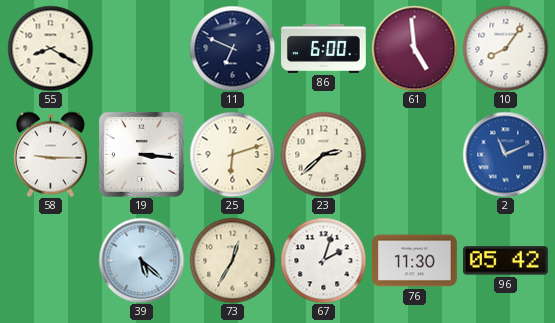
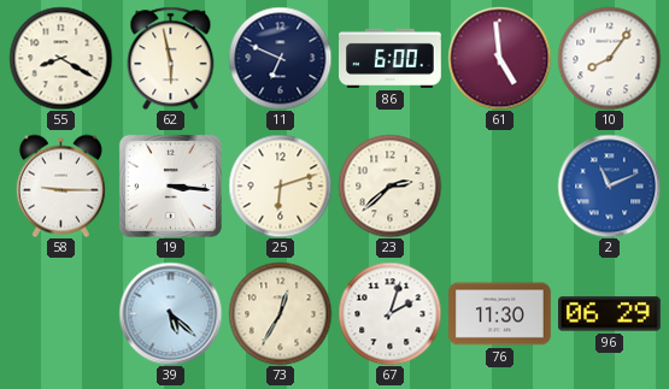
62: none -> 5:58 (171, 58)
96: 05:42 -> 06:29 (610, 314)
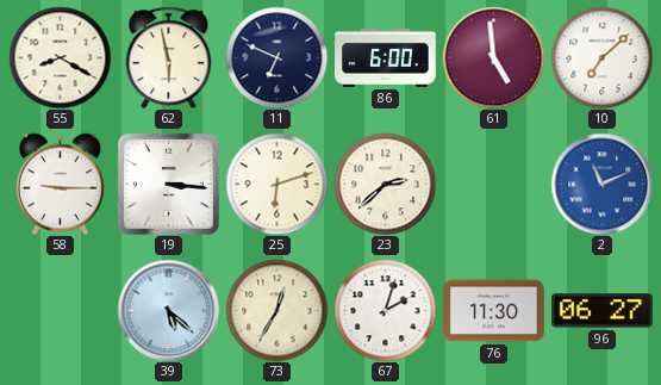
10: 8:06 -> 7:08 (601, 57)
96: 06:29 -> 06:27 (603, 311)
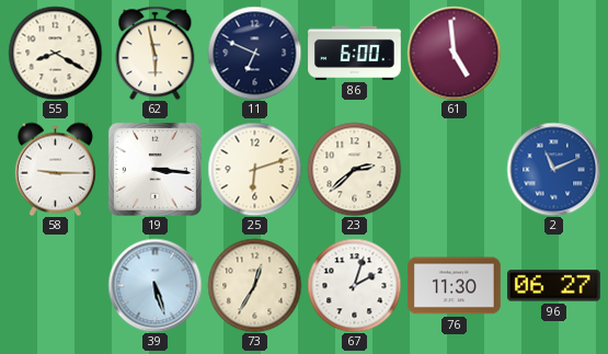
10: 7:08 -> none (601, 57)
39: 5:22 -> 5:27 (154, 285)
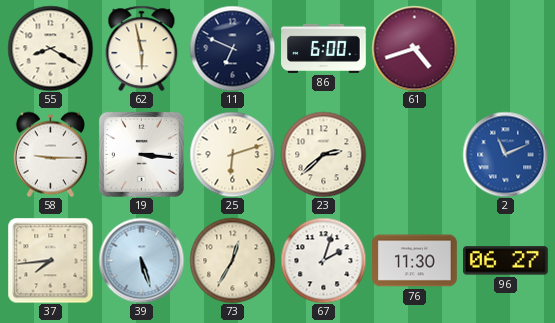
61: 4:59 -> 4:42 (414, 48)
37: none -> 7:44 (50, 260)
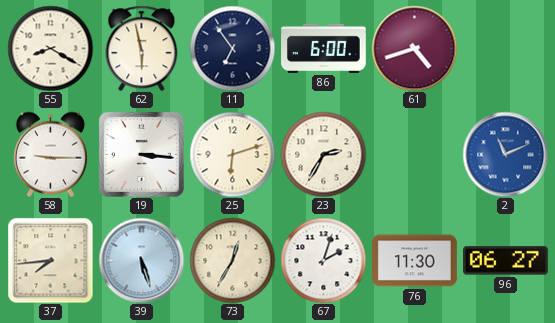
11: 6:49 -> 6:54 (232, 48)
23: 2:38 -> 2:35 (323, 154)
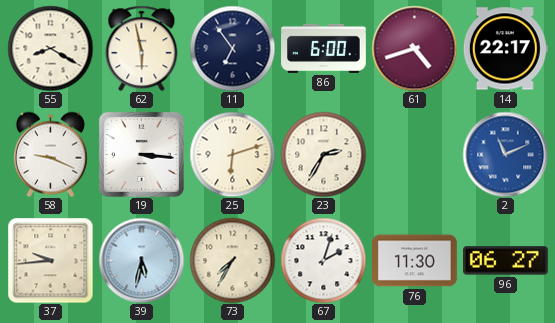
14: none -> 22:17 (505, 49)
58: 9:15 -> 9:19 (50, 154)
37: 7:44 -> 9:44 (50, 260)
39: 5:27 -> 5:32 (141, 260)
73: 12:35 -> 7:35 (232, 260)
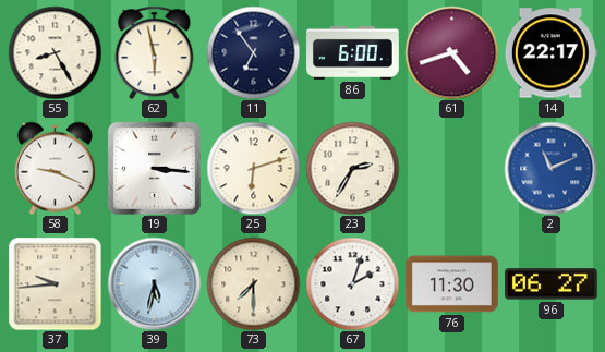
55: 8:20 -> 8:25 (55, 52)
73: 7:35 -> 7:30 (253, 283)
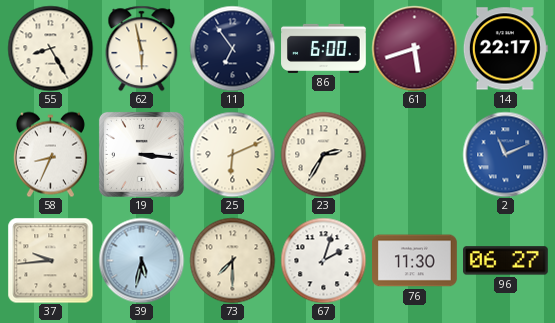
61: 4:42 -> 5:42 (414, 48)
58: 9:19 -> 8:34 (50, 154)
25: 6:12 -> 6:11 (232, 154)
